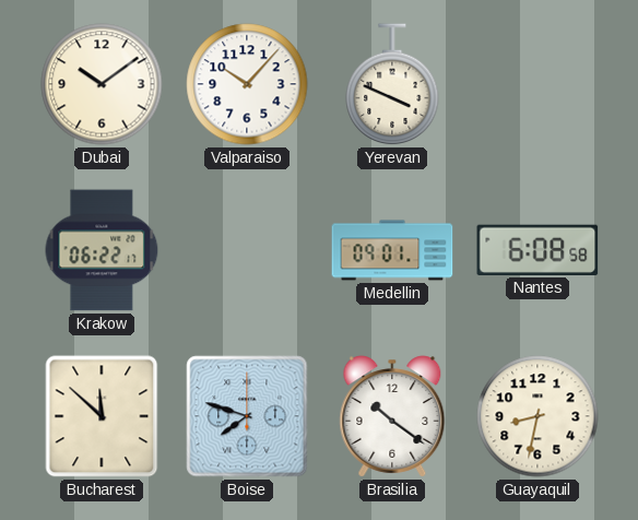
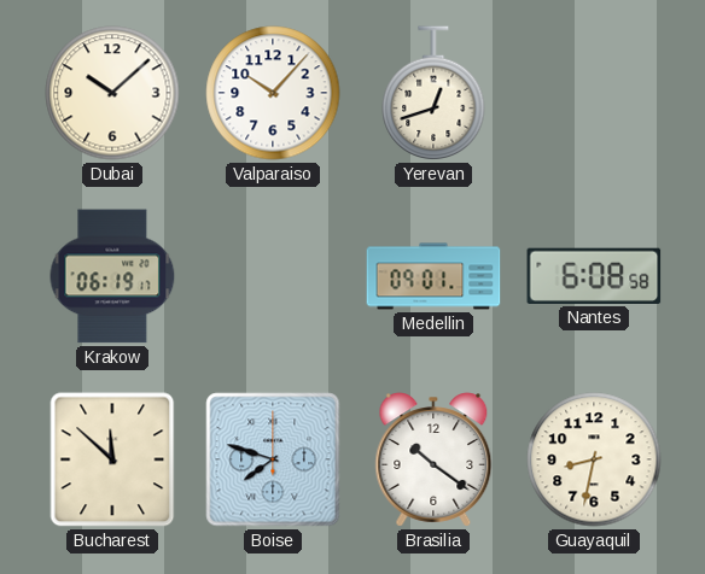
Dubai: 10:09 -> 10:08 (112, 93)
Yerevan: 3:49 -> 12:42 (433, 94)
Krakow: 06:22 -> 06:19 (112, 276)
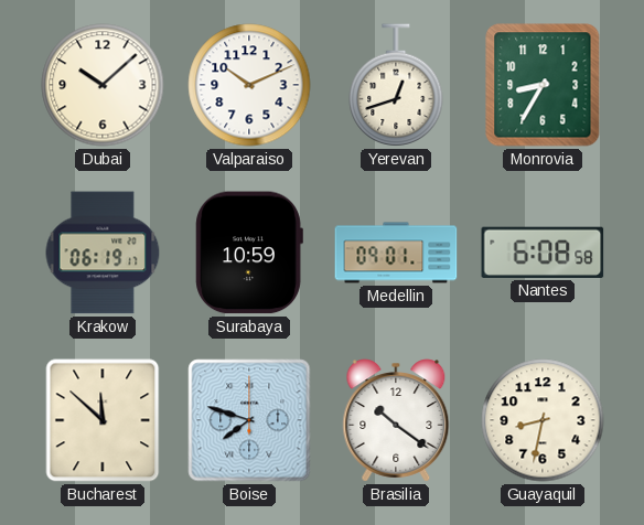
Valparaiso: 10:07 -> 10:11 (249, 85)
Monrovia: none -> 8:35 (543, 85)
Surabaya: none -> 10:59 (249, 253)
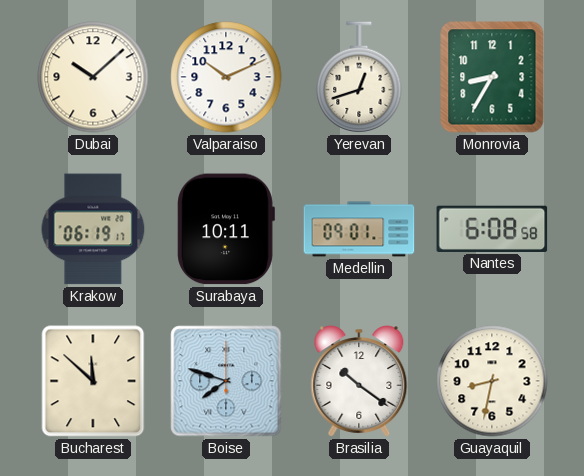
Surabaya: 10:59 -> 10:11 (226, 229)
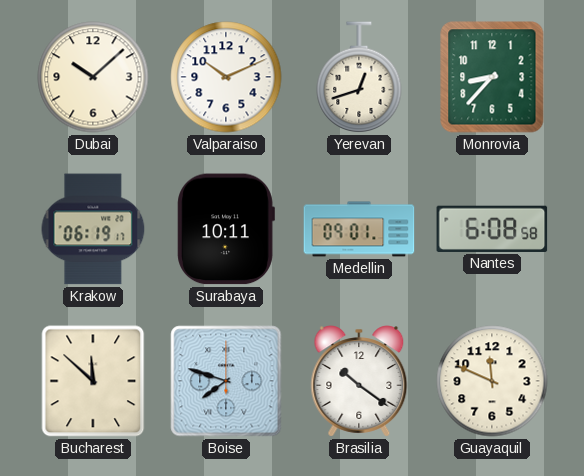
Monrovia: 8:35 -> 8:37 (492, 77)
Guayaquil: 8:32 -> 11:49 (492, 381)
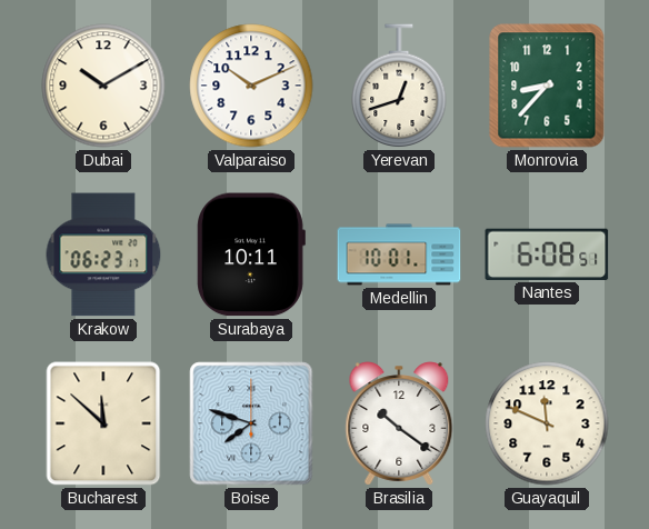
Dubai: 10:08 -> 10:10 (103, 86)
Krakow: 06:19 -> 06:23 (103, 254)
Medellin: 09:01 -> 10:01 (399, 254)
Nantes: 6:08:58 -> 6:08:51 (547, 254)
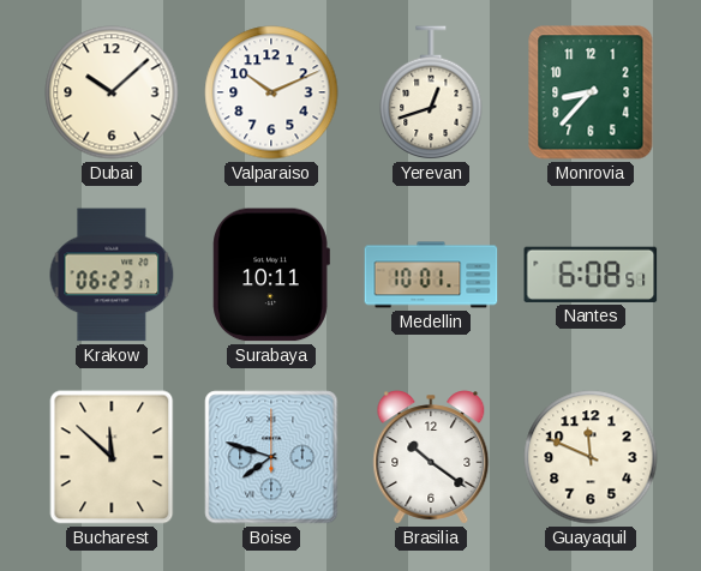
Dubai: 10:10 -> 10:08 (112, 92)
